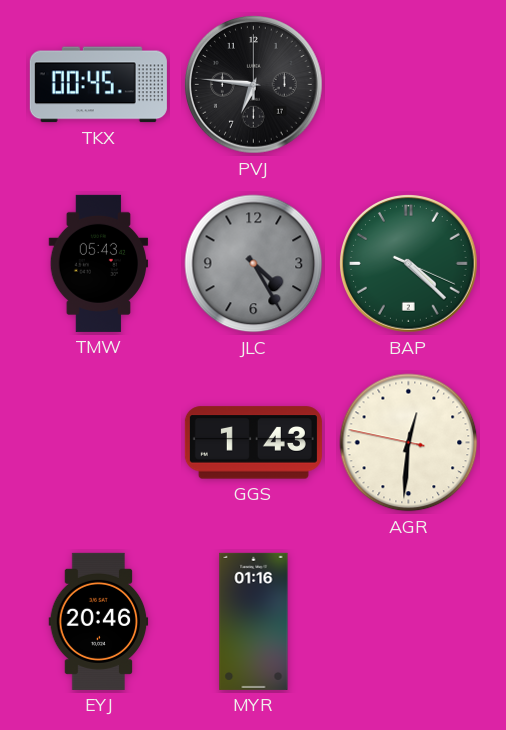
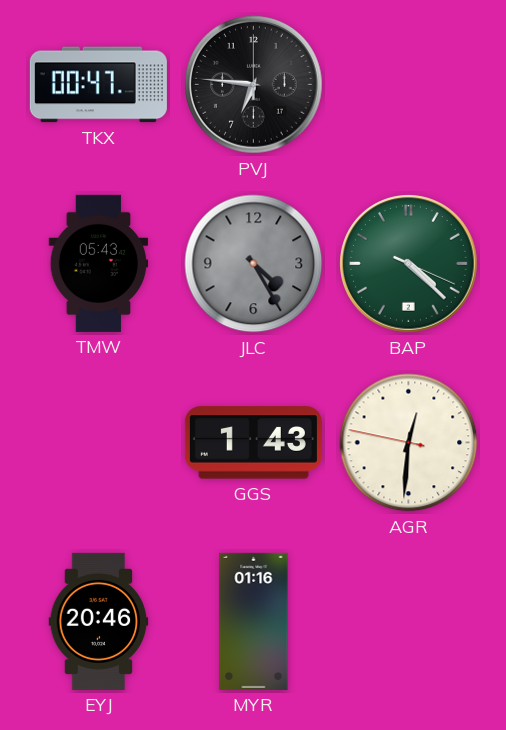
TKX: 00:45 -> 00:47 (98, 85)
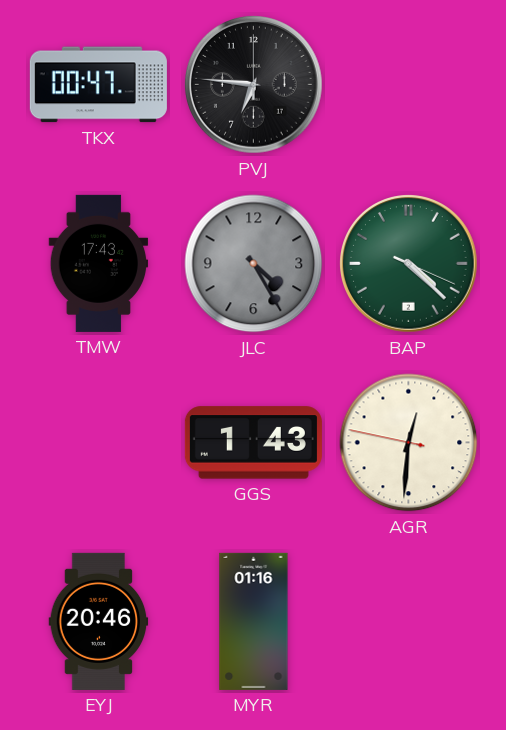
TMW: 05:43 -> 17:43 (99, 263)
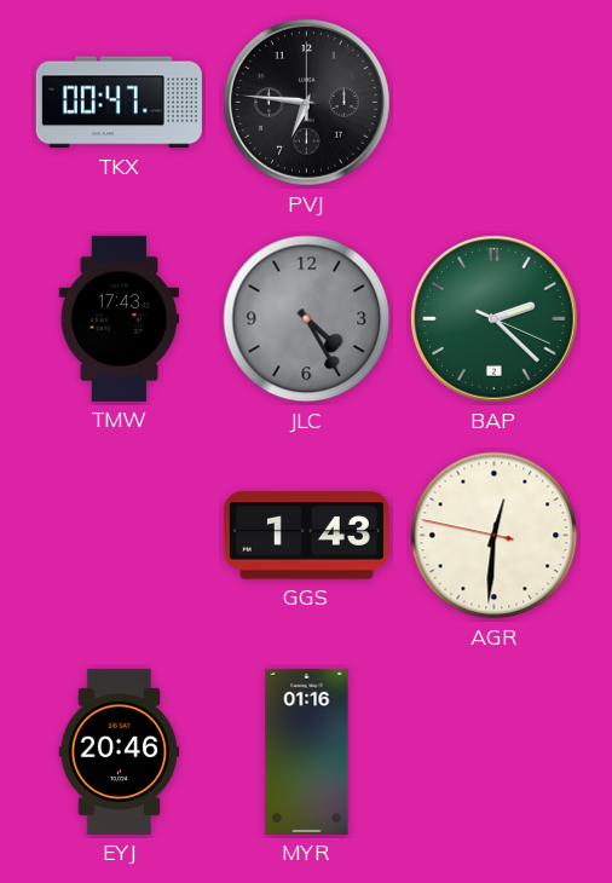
BAP: 4:22 -> 2:22 (495, 319)
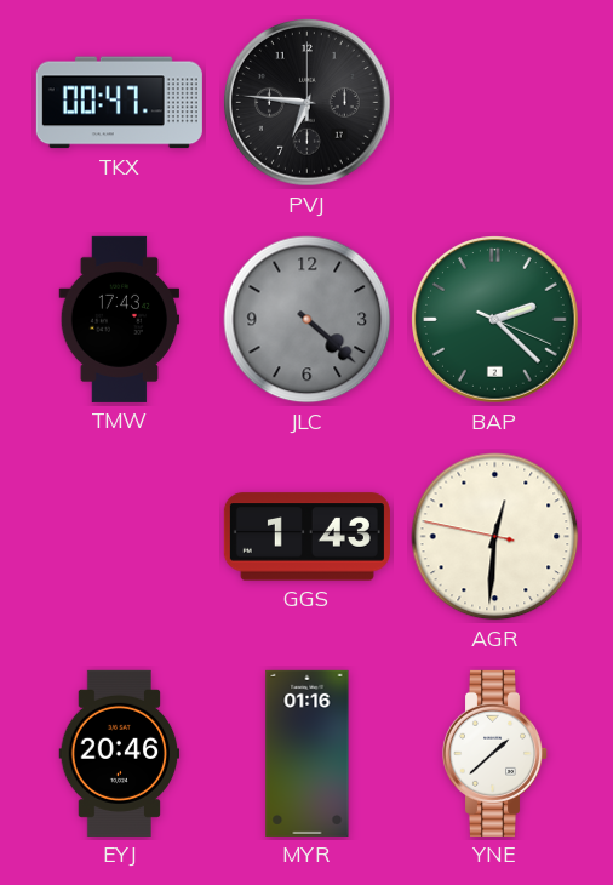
JLC: 4:25 -> 4:22 (308, 320)
YNE: none -> 1:38 (494, 753)
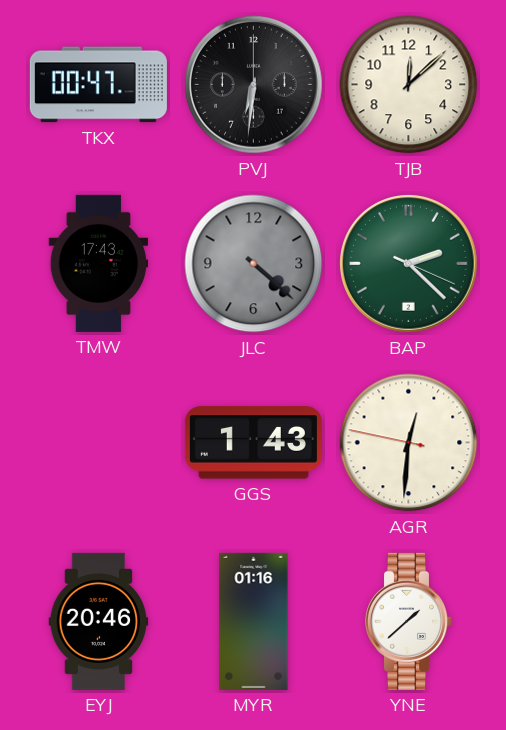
PVJ: 6:46 -> 6:31 (254, 85)
TJB: none -> 12:08 (409, 85)
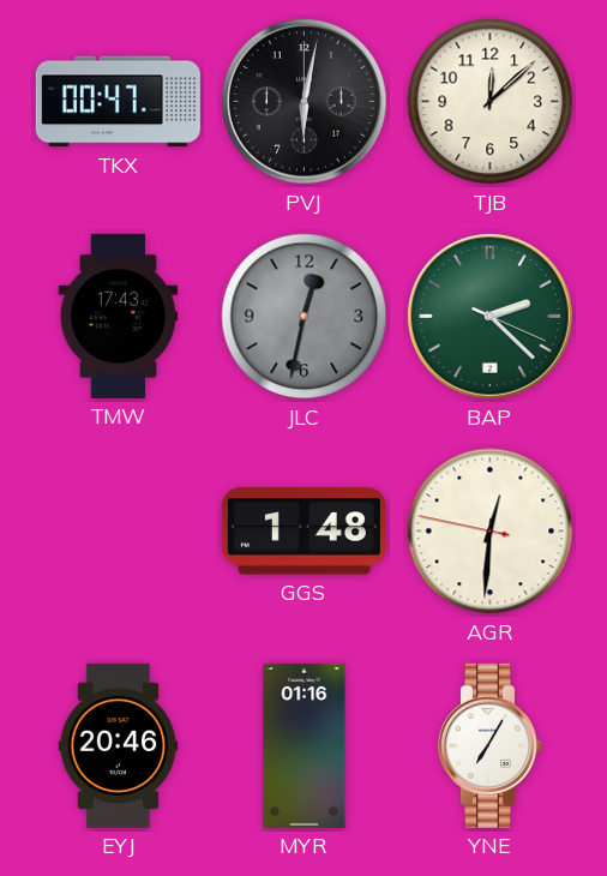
PVJ: 6:31 -> 6:02 (305, 102)
JLC: 4:22 -> 12:32 (305, 317)
GGS: 1:43 -> 1:48 (303, 532)
YNE: 1:38 -> 7:05 (489, 745)
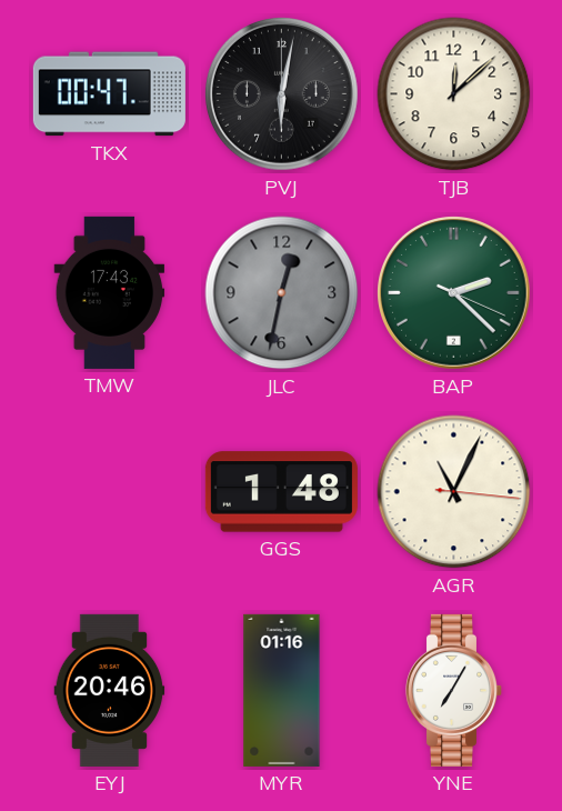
AGR: 12:30 -> 11:04 (454, 492)
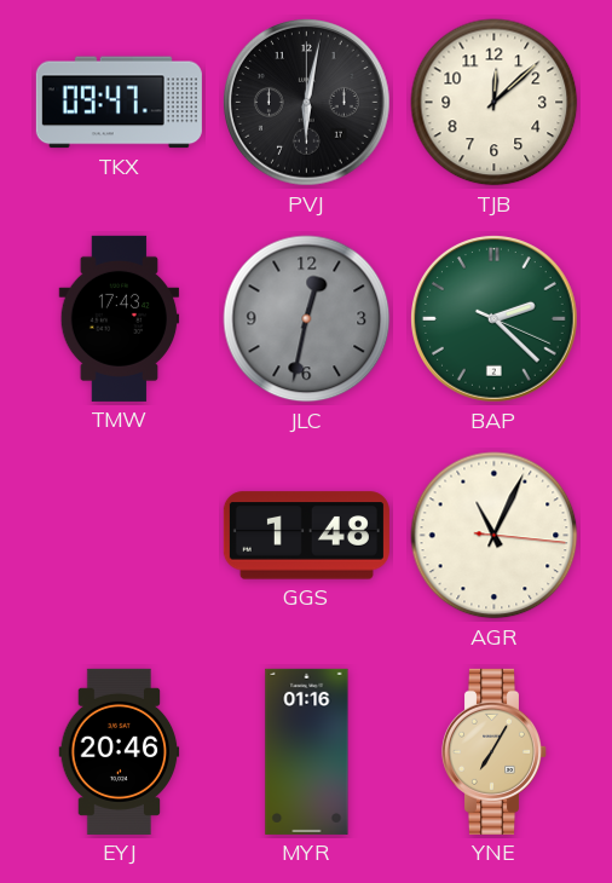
TKX: 00:47 -> 09:47 (119, 103)
YNE dial: white -> champagne (493, 751)
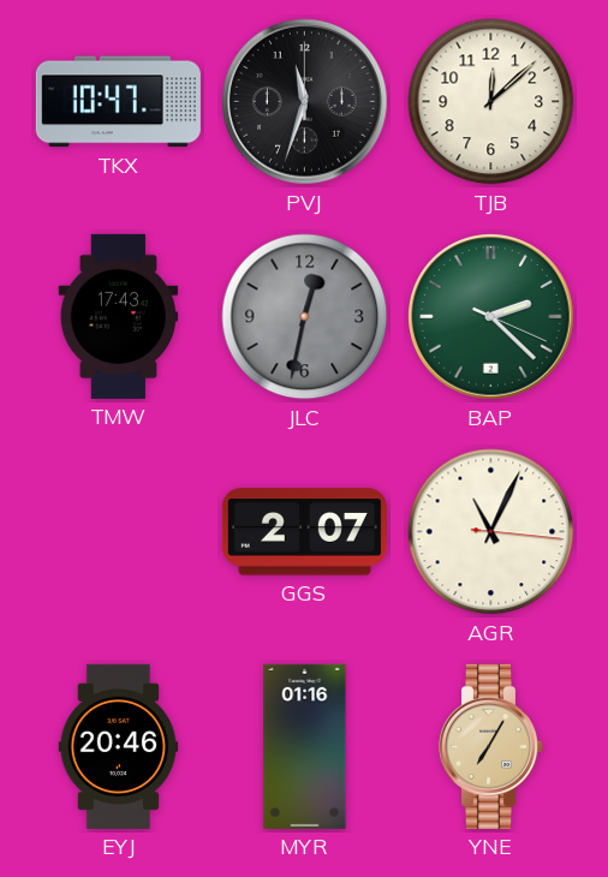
TKX: 09:47 -> 10:47 (118, 102)
PVJ: 6:02 -> 11:33 (305, 102)
GGS: 1:48 -> 2:07 (304, 532)
